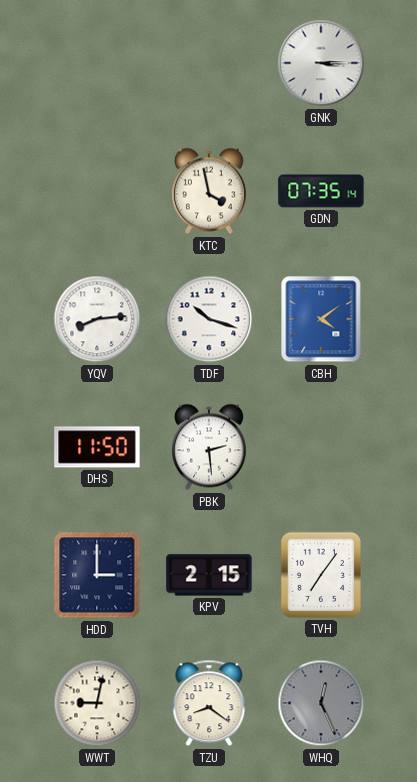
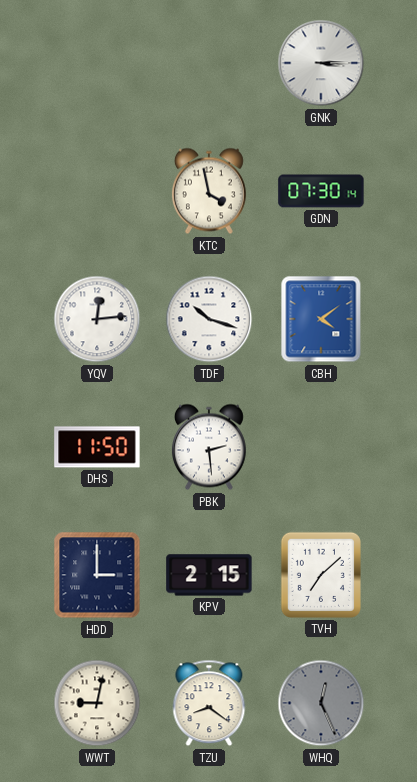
GDN: 07:35 -> 07:30 (321, 191)
YQV: 8:14 -> 12:14 (97, 319)
TVH: 7:06 -> 7:08 (321, 575)
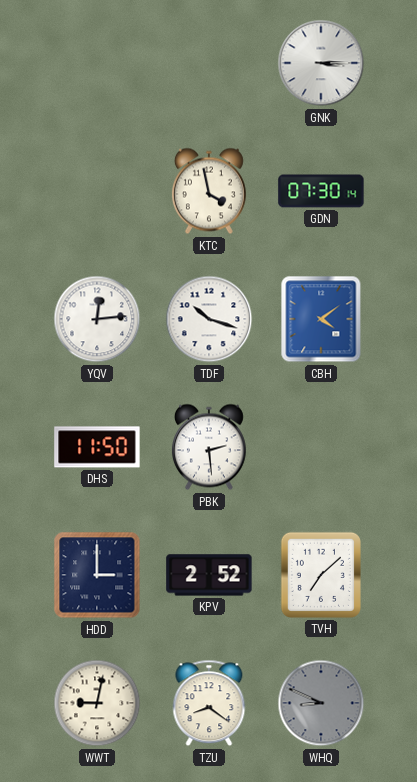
KPV: 2:15 -> 2:52 (209, 575)
WHQ: 12:26 -> 8:49 (321, 703)
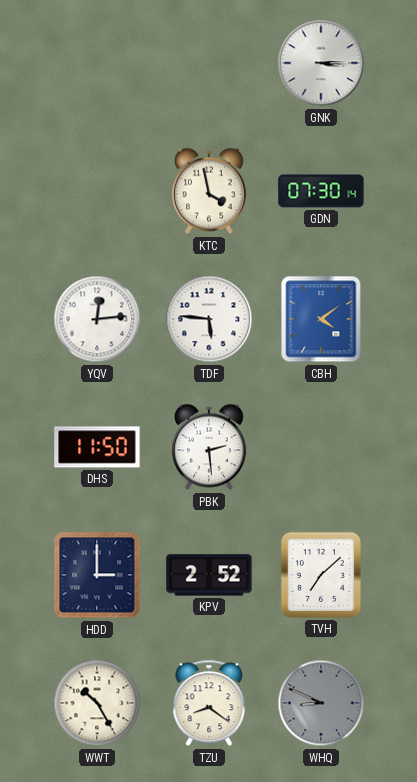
TDF: 10:18 -> 5:46 (209, 319)
WWT: 9:02 -> 10:25 (97, 703)
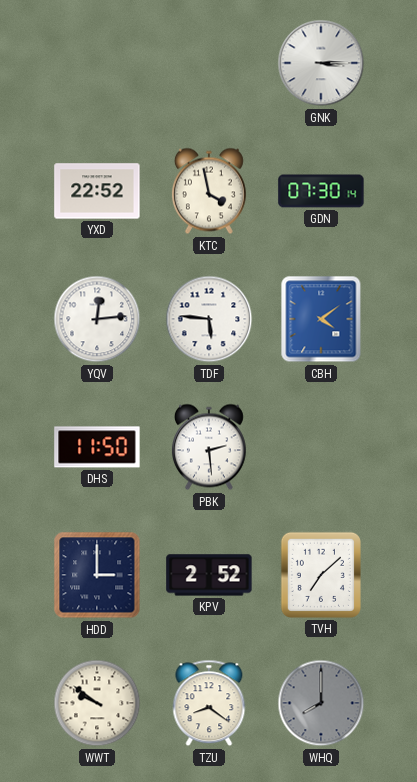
YXD: none -> 22:52 (97, 191)
WWT: 10:25 -> 9:51 (97, 703)
WHQ: 8:49 -> 8:00 (321, 703)
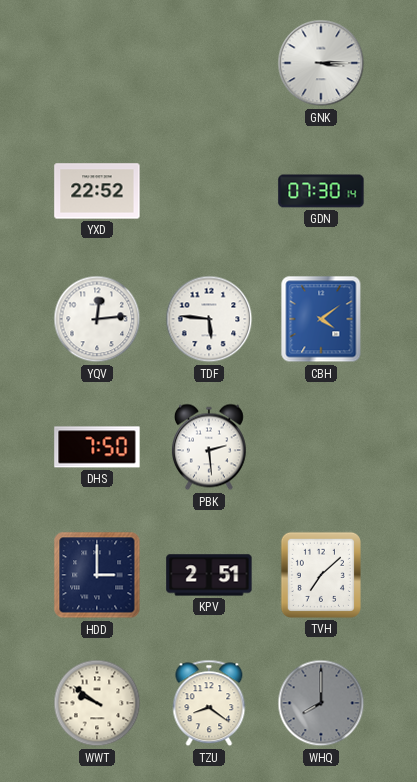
KTC: 3:58 -> none (209, 191)
DHS: 11:50 -> 7:50 (97, 447)
KPV: 2:52 -> 2:51 (209, 575)
